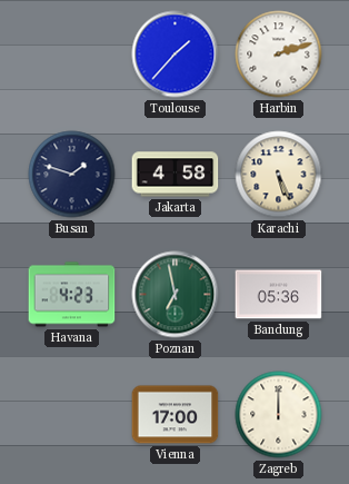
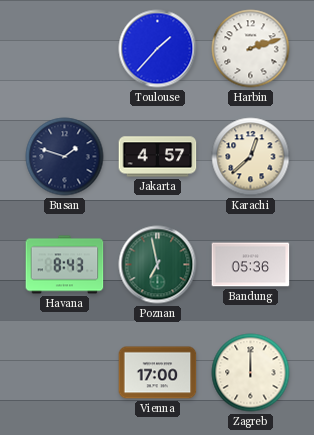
Jakarta: 4:58 -> 4:57 (158, 157)
Karachi: 5:26 -> 12:38 (251, 157)
Havana: 4:23 -> 8:43 (65, 265)
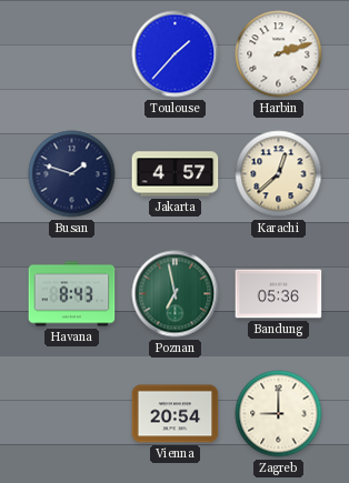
Vienna: 17:00 -> 20:54 (176, 414)
Zagreb: 12:00 -> 9:00 (279, 414)
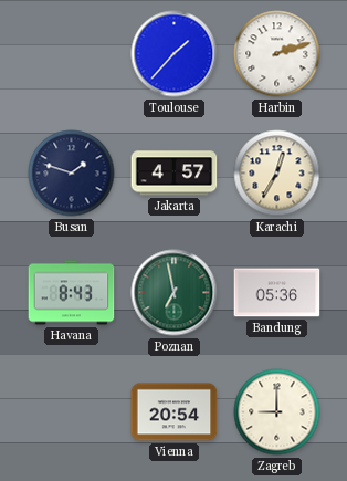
Karachi: 12:38 -> 12:35 (277, 174)
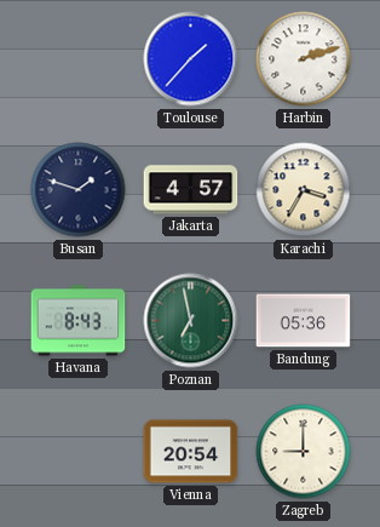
Karachi: 12:35 -> 3:35 (304, 190)
